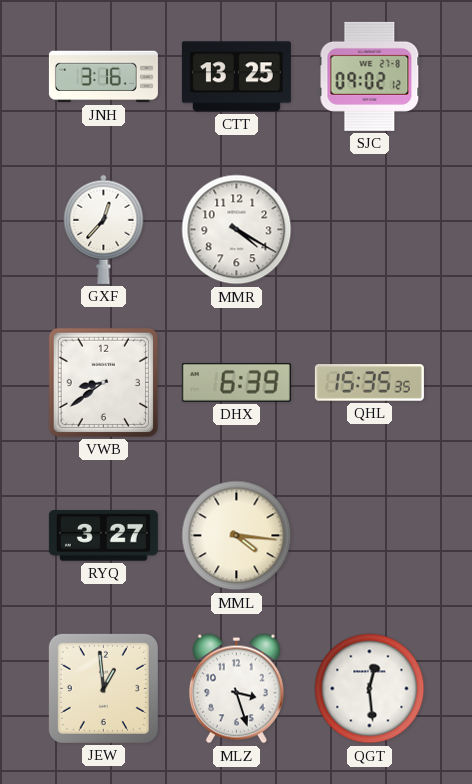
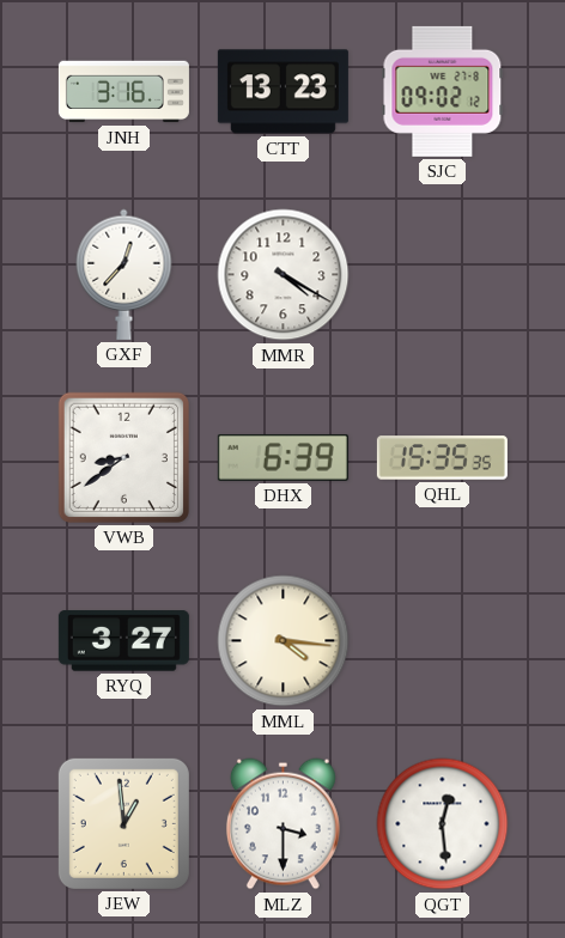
CTT: 13:25 -> 13:23 (282, 92)
MLZ: 3:27 -> 3:30 (282, 824)
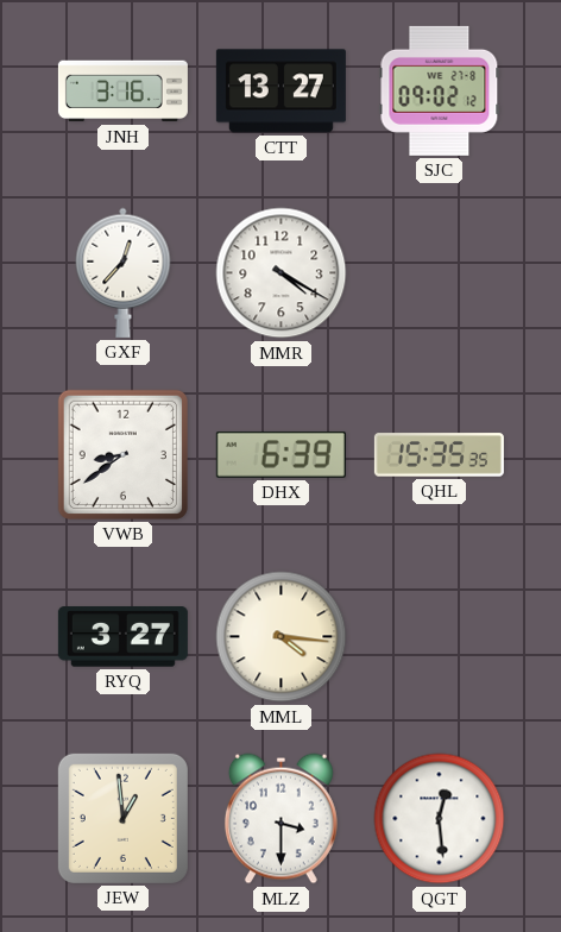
CTT: 13:23 -> 13:27 (280, 92)
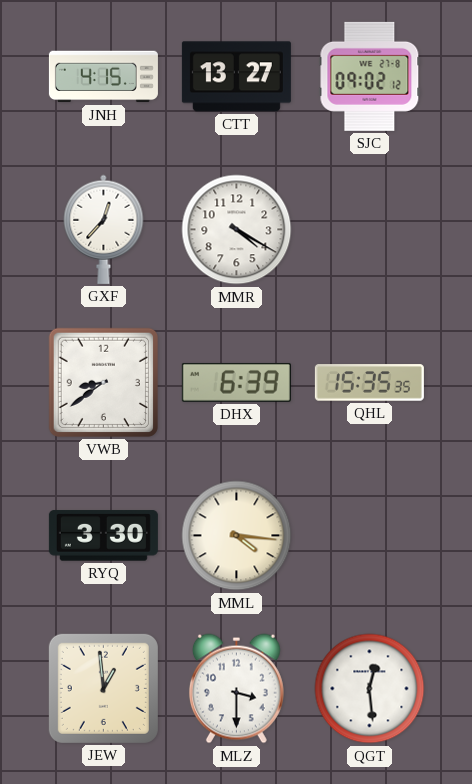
JNH: 3:16 -> 4:15 (103, 77)
RYQ: 3:27 -> 3:30 (103, 536)
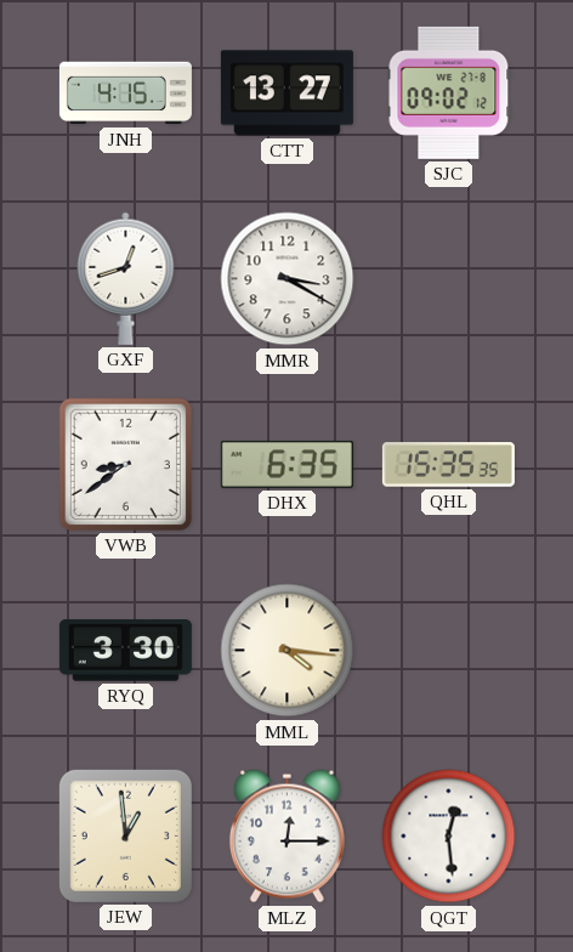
GXF: 12:37 -> 12:42 (126, 278)
MMR: 4:20 -> 3:20 (288, 279)
DHX: 6:39 -> 6:35 (286, 464)
MLZ: 3:30 -> 12:15 (286, 837)
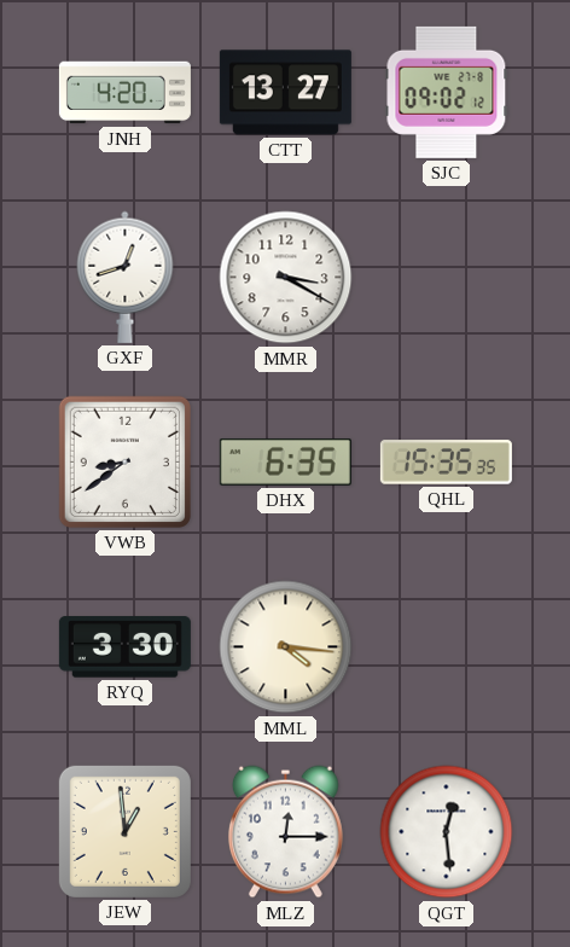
JNH: 4:15 -> 4:20 (124, 93)
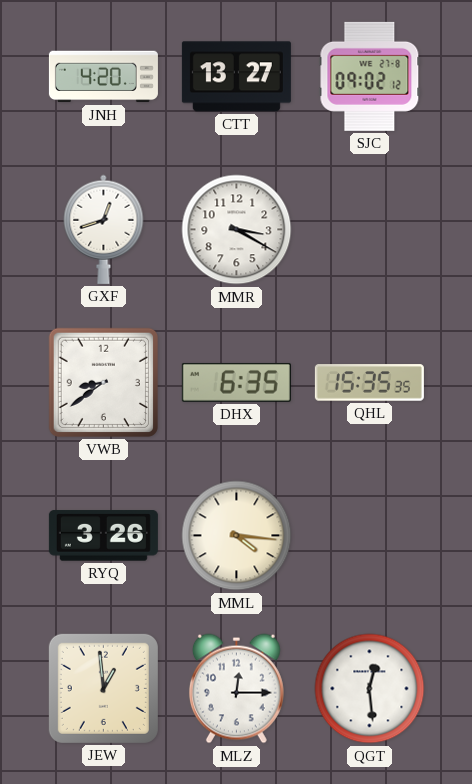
RYQ: 3:30 -> 3:26 (103, 536)
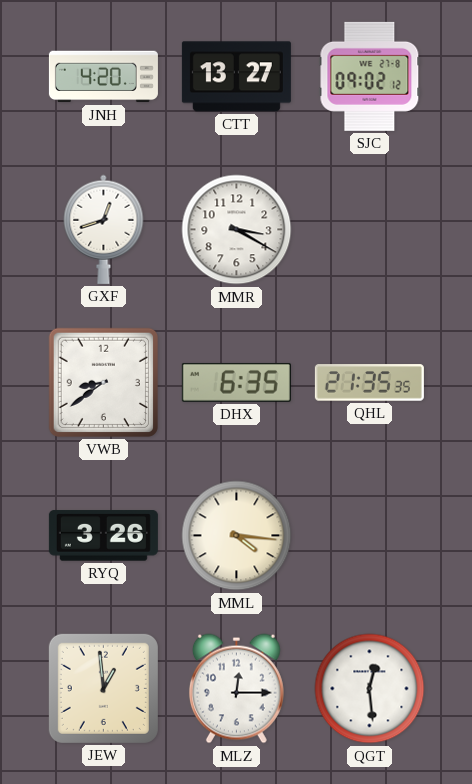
QHL: 15:35 -> 21:35 (369, 383)
